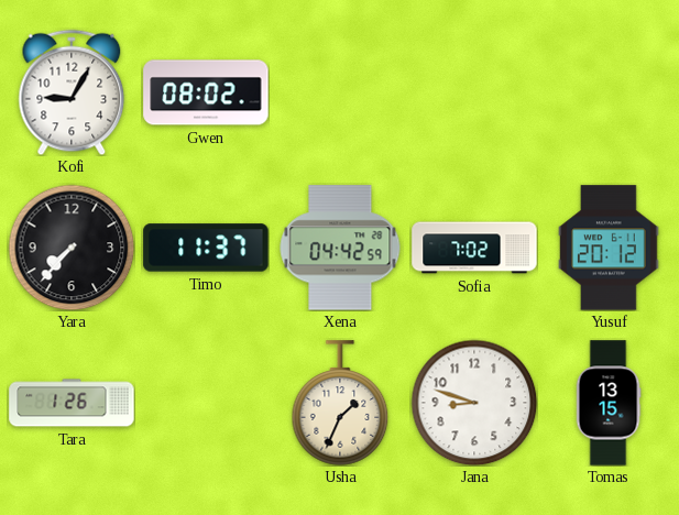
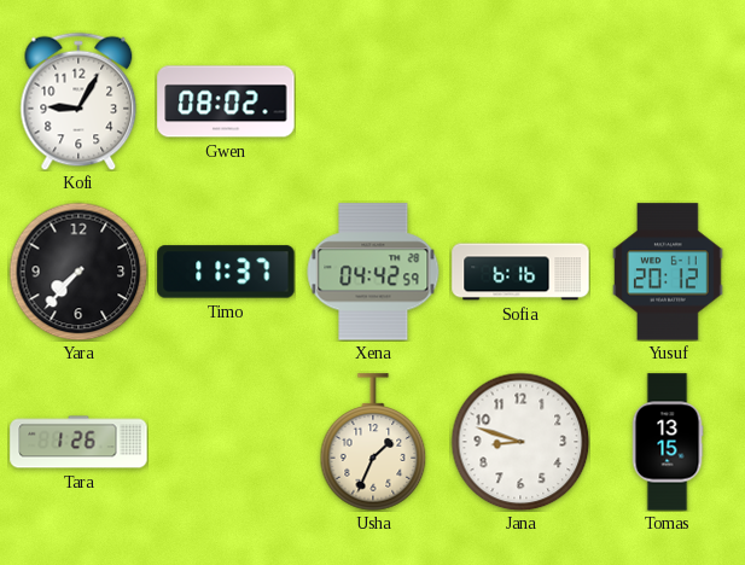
Sofia: 7:02 -> 6:16 (520, 272)
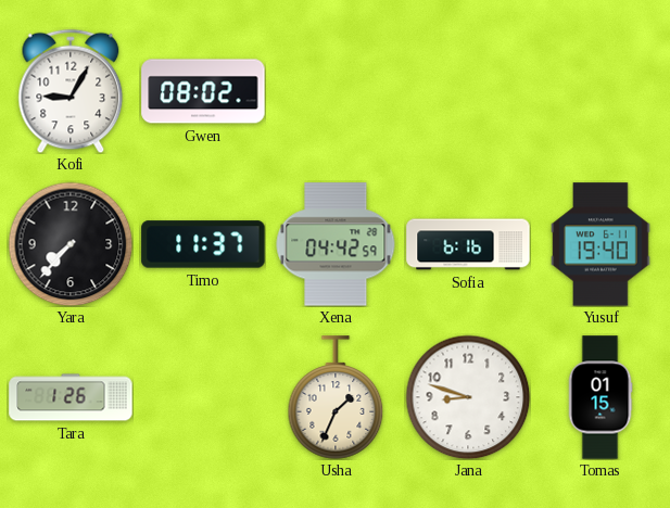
Yusuf: 20:12 -> 19:40 (601, 244)
Tomas: 13:15 -> 01:15 (601, 397)
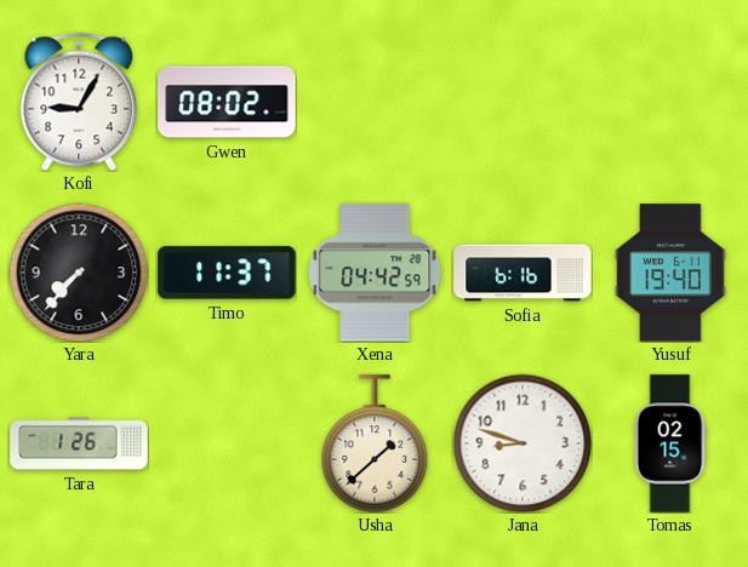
Usha: 1:34 -> 1:38 (375, 443)
Tomas: 01:15 -> 02:15 (670, 443)
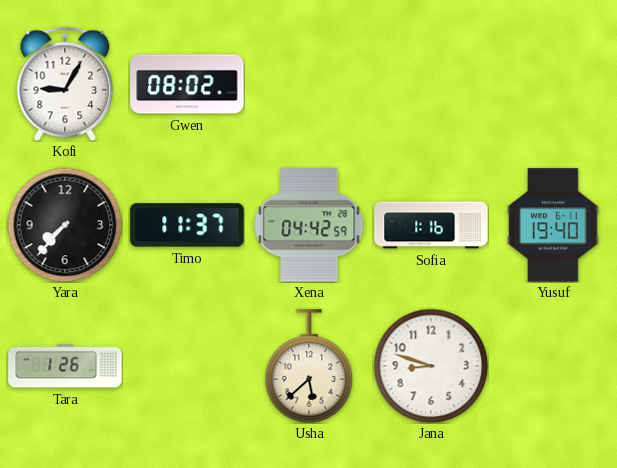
Sofia: 6:16 -> 1:16 (431, 225)
Usha: 1:38 -> 5:38 (309, 366)
Tomas: 02:15 -> none (670, 443)
